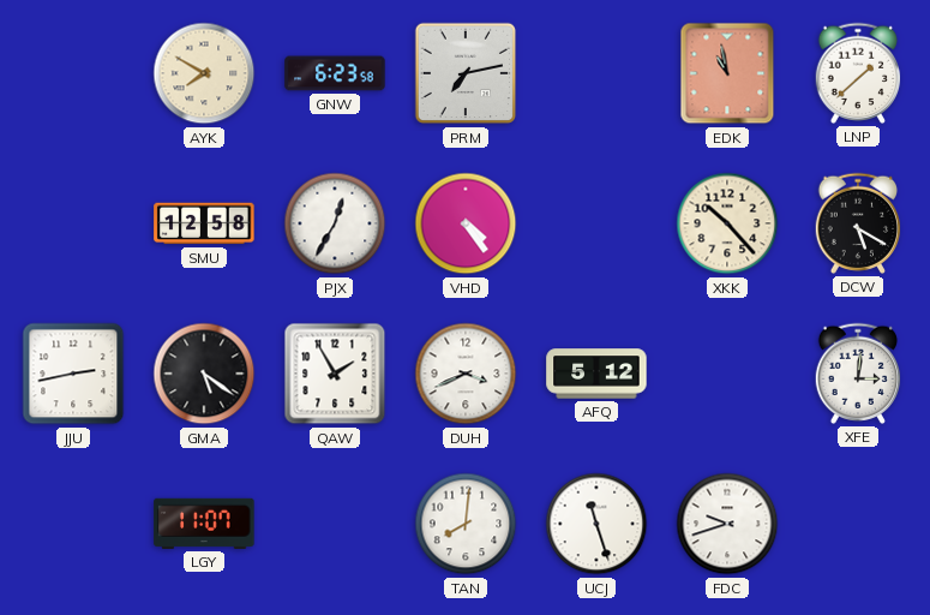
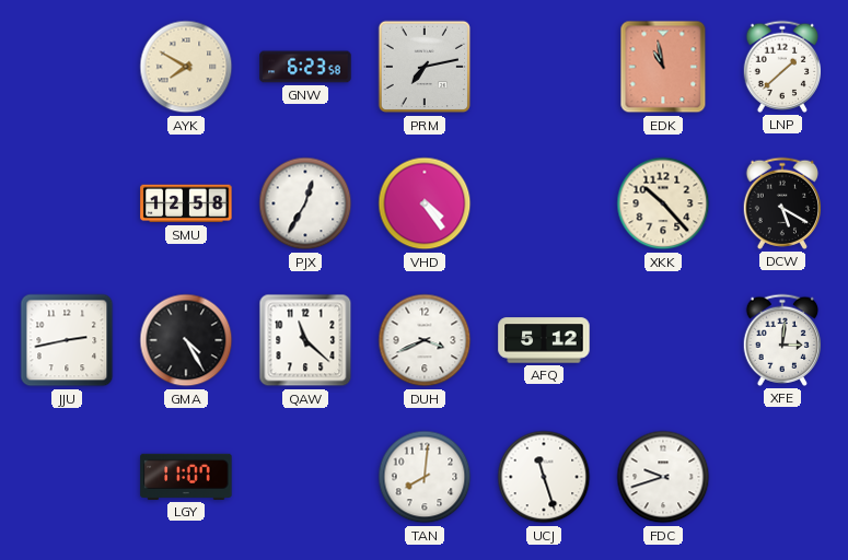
GMA: 5:21 -> 4:25 (186, 340)
QAW: 1:55 -> 11:22 (305, 340)
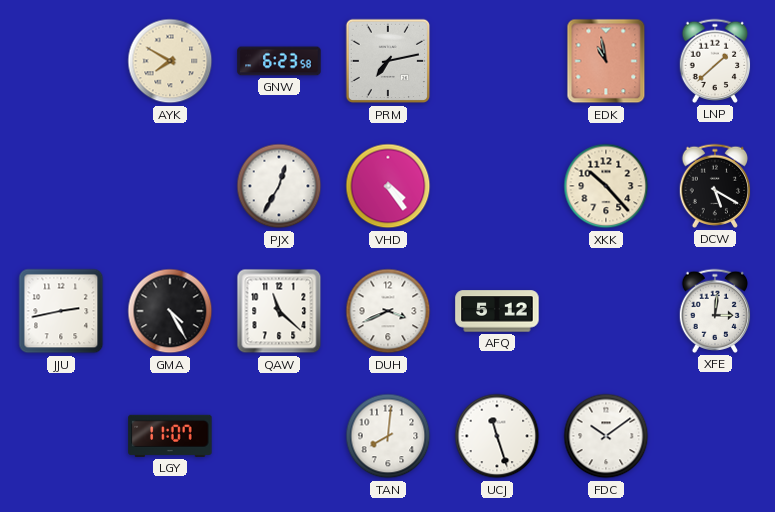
SMU: 12:58 -> none (186, 203)
FDC: 9:42 -> 10:09 (606, 436)
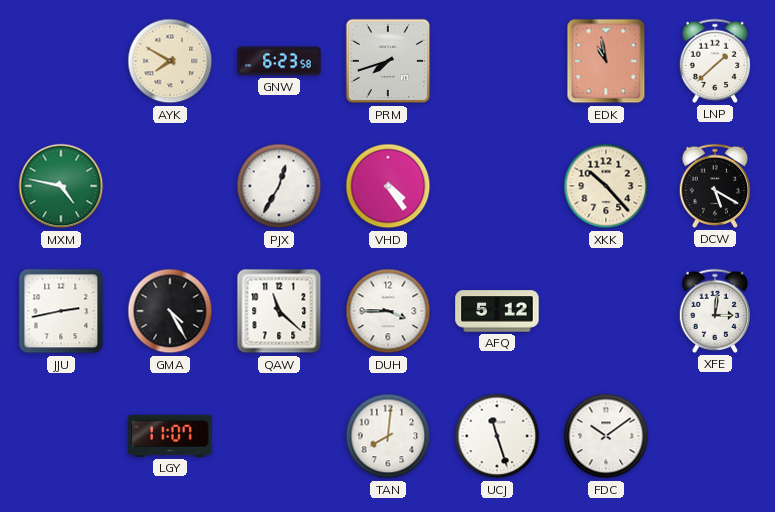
PRM: 7:13 -> 7:42 (388, 61)
MXM: none -> 4:47 (61, 186)
DUH: 3:41 -> 3:45 (388, 311)
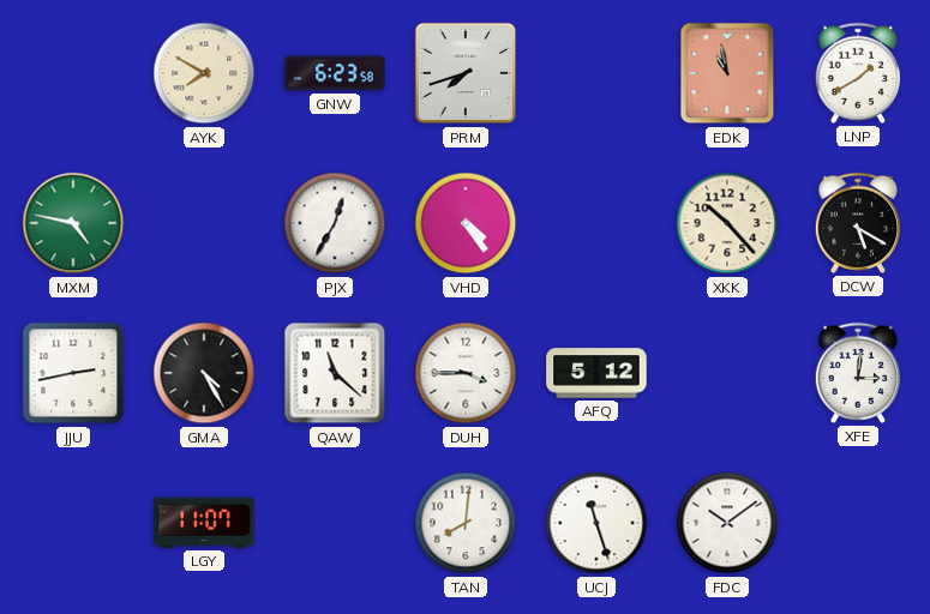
LNP: 1:38 -> 1:40 (858, 73)
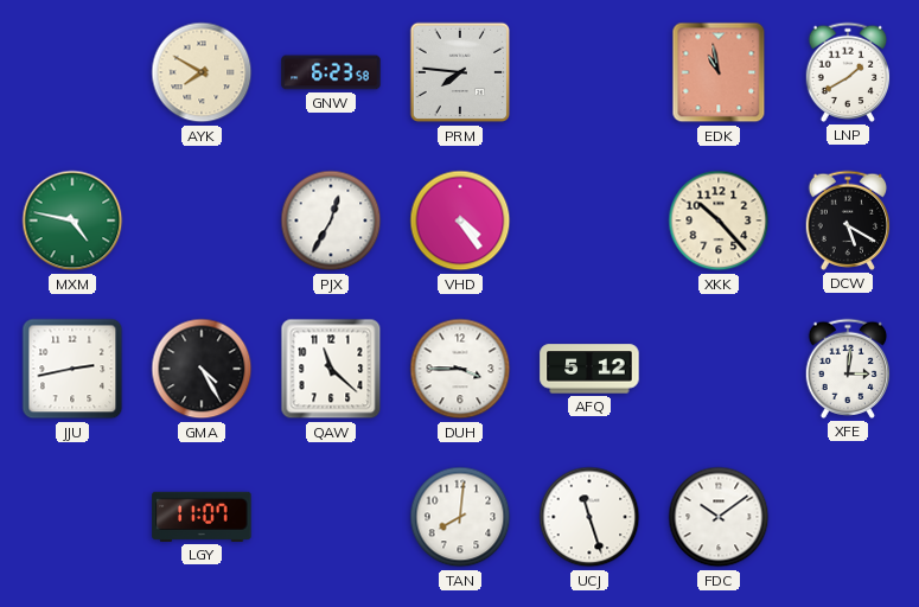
PRM: 7:42 -> 7:46 (460, 72)
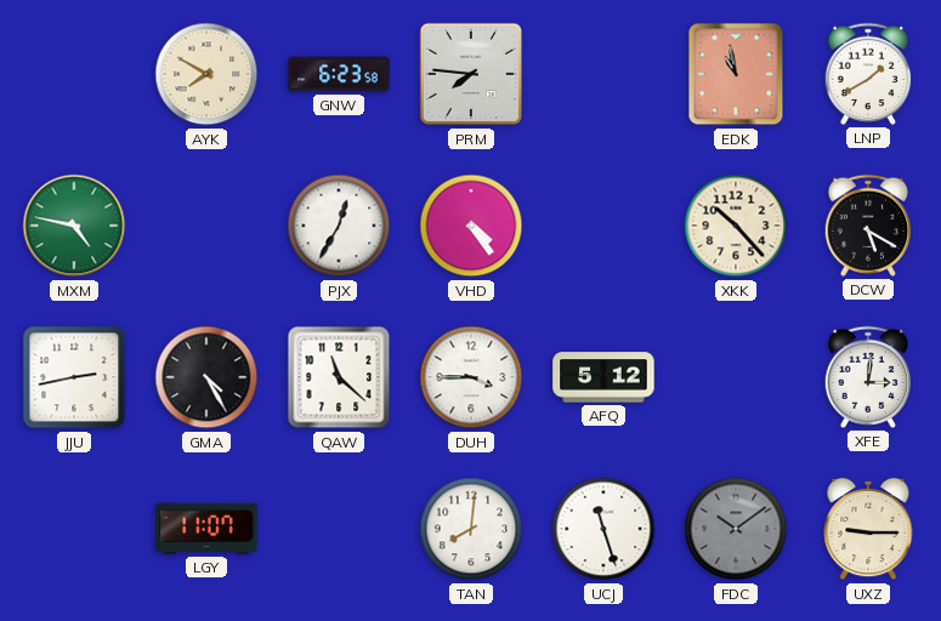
FDC dial: white -> grey (736, 529)
UXZ: none -> 9:15 (868, 529)
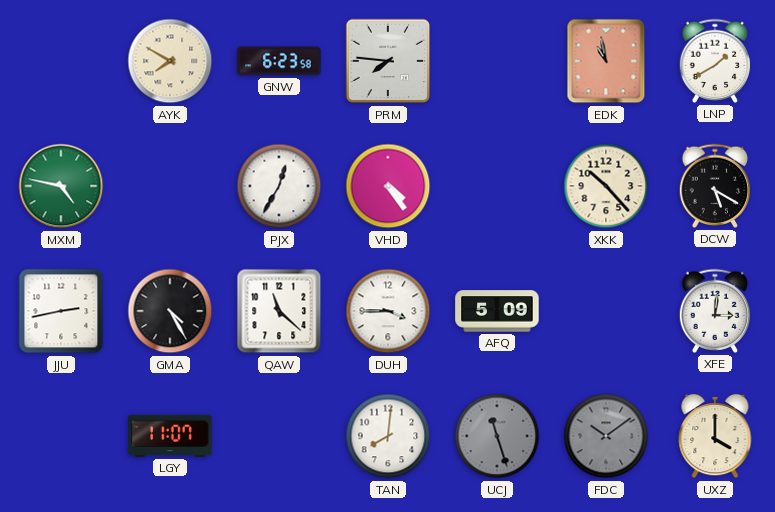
AFQ: 5:12 -> 5:09 (497, 311)
UCJ dial: white -> grey (497, 436)
UXZ: 9:15 -> 4:00 (715, 436)
